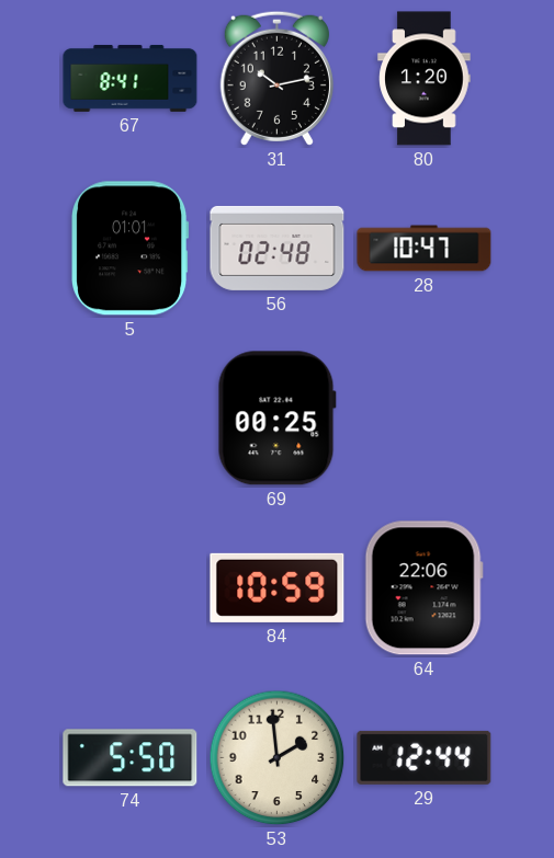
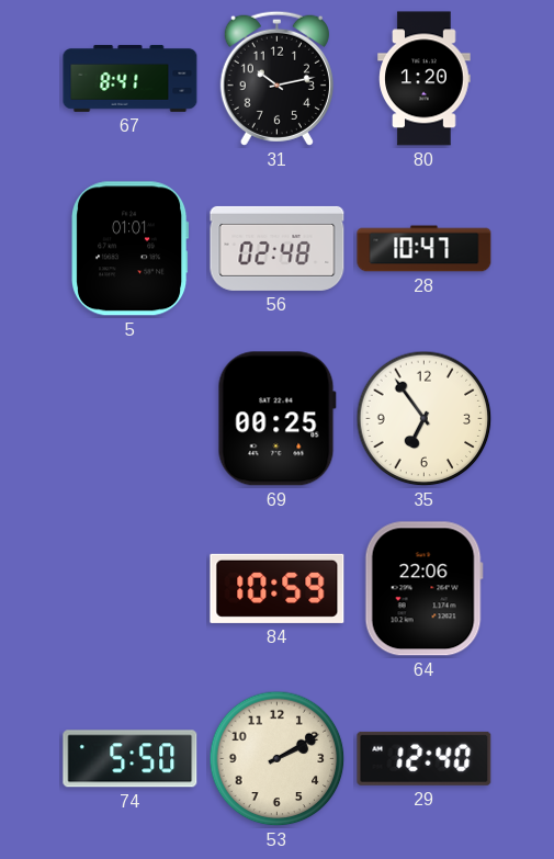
35: none -> 6:54 (425, 419)
53: 1:59 -> 2:10 (278, 759)
29: 12:44 -> 12:40 (425, 758)
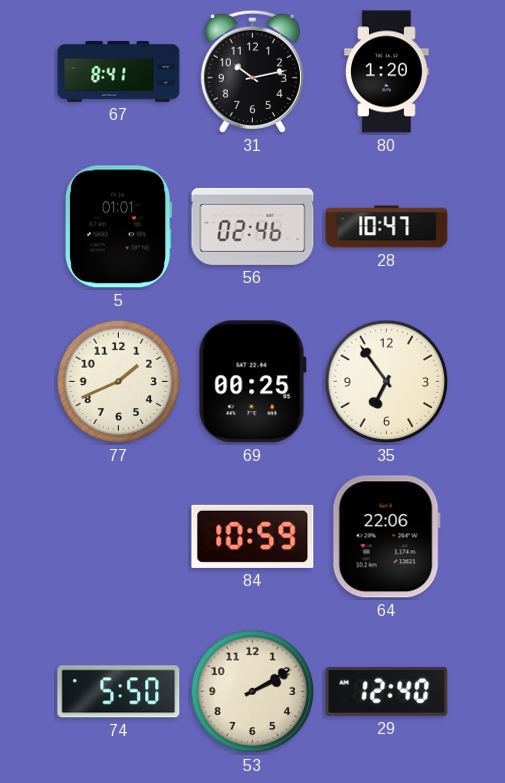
56: 02:48 -> 02:46 (253, 226)
77: none -> 1:41 (119, 382)
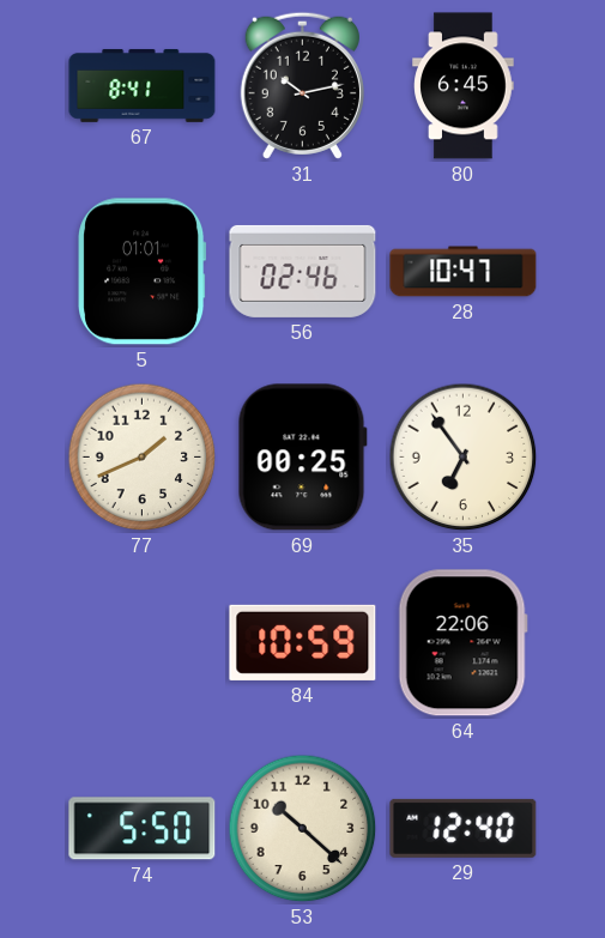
80: 1:20 -> 6:45 (464, 86)
53: 2:10 -> 10:22 (303, 829)
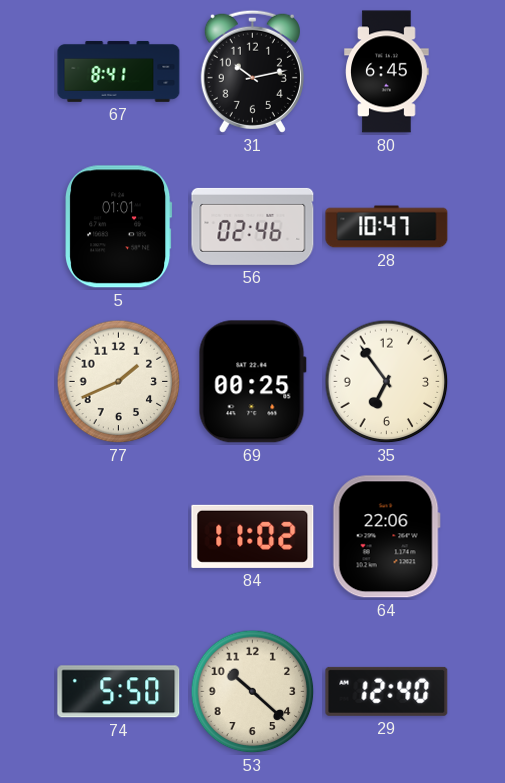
84: 10:59 -> 11:02 (253, 536)
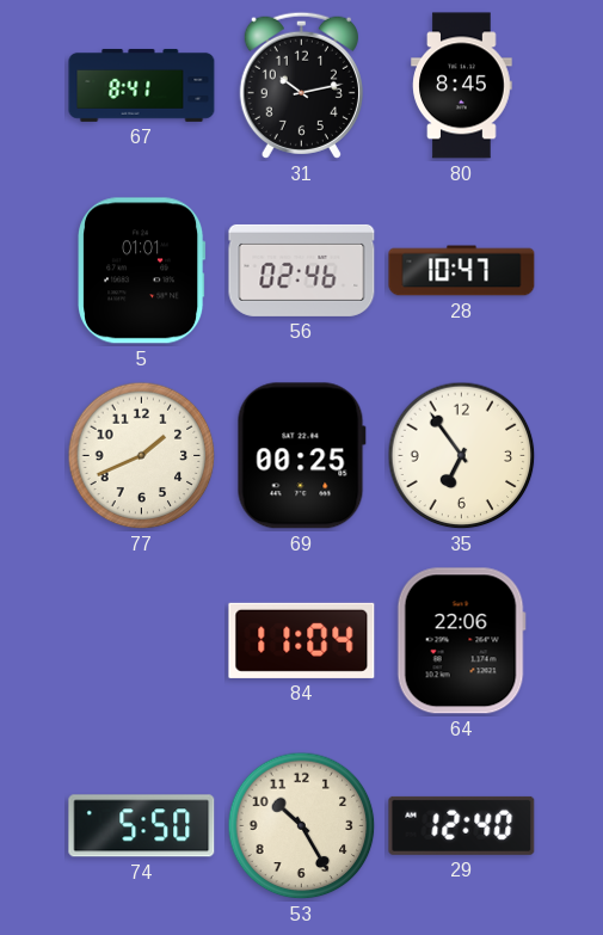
80: 6:45 -> 8:45 (462, 86)
84: 11:02 -> 11:04 (302, 640)
53: 10:22 -> 10:25 (302, 826)
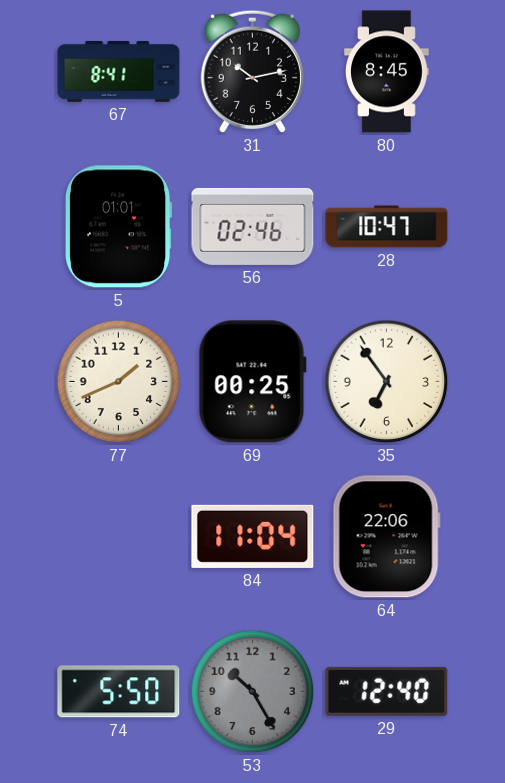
53 dial: cream -> grey (253, 692)
